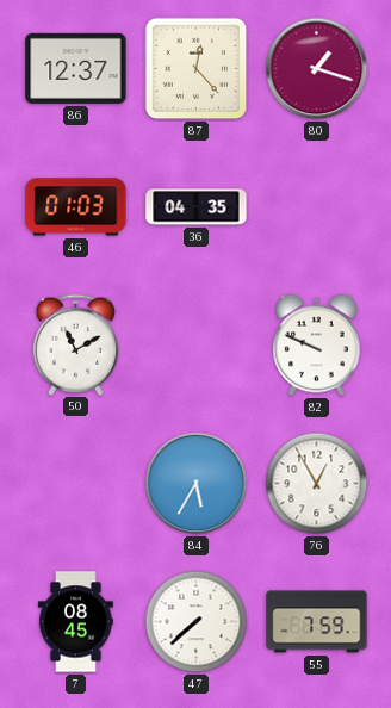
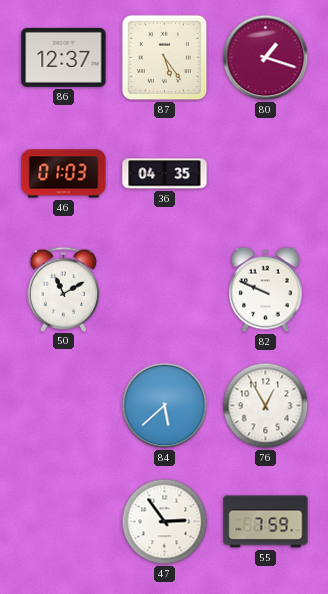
87: 12:23 -> 5:24 (165, 58)
84: 5:35 -> 5:38 (165, 406)
7: 08:45 -> none (76, 622)
47: 7:38 -> 2:54 (165, 522)
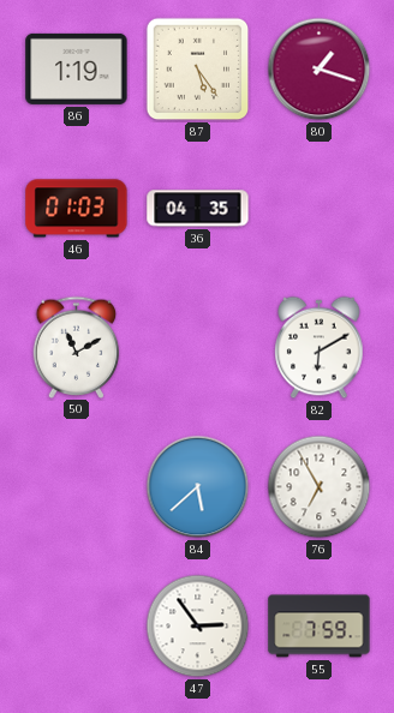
86: 12:37 -> 1:19 (77, 68)
82: 9:49 -> 6:10 (320, 348)
76: 12:55 -> 6:55 (320, 487)
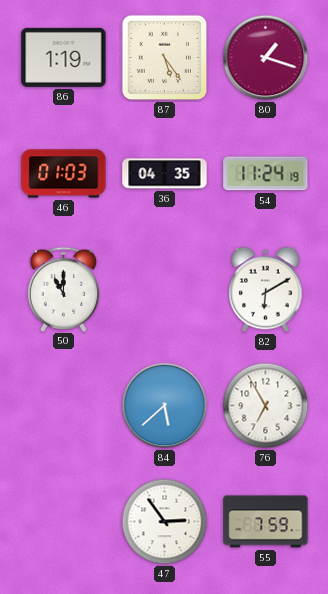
54: none -> 11:24 (266, 174)
50: 11:10 -> 11:00 (64, 289)
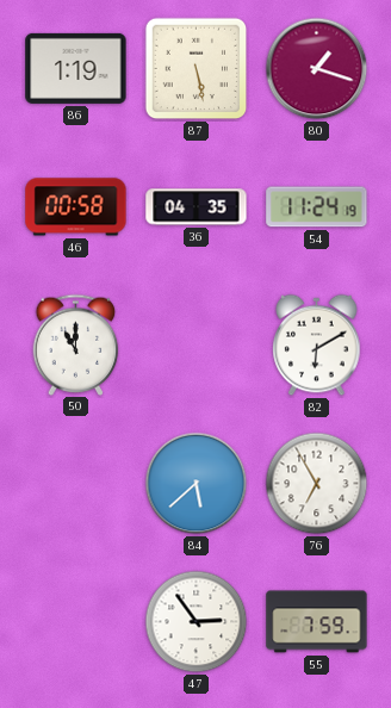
87: 5:24 -> 5:28 (197, 69)
46: 01:03 -> 00:58 (76, 207)
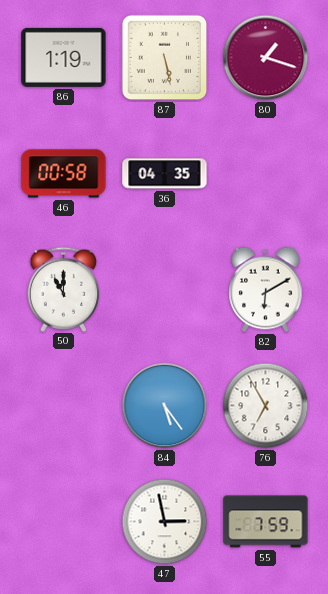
54: 11:24 -> none (317, 207)
84: 5:38 -> 5:24 (165, 406)
47: 2:54 -> 2:58 (165, 522)
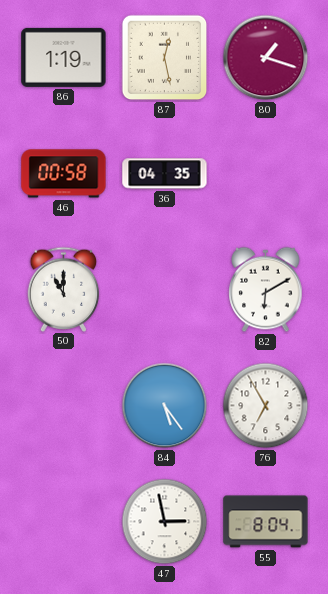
87: 5:28 -> 12:28 (165, 58)
55: 7:59 -> 8:04 (266, 522)
